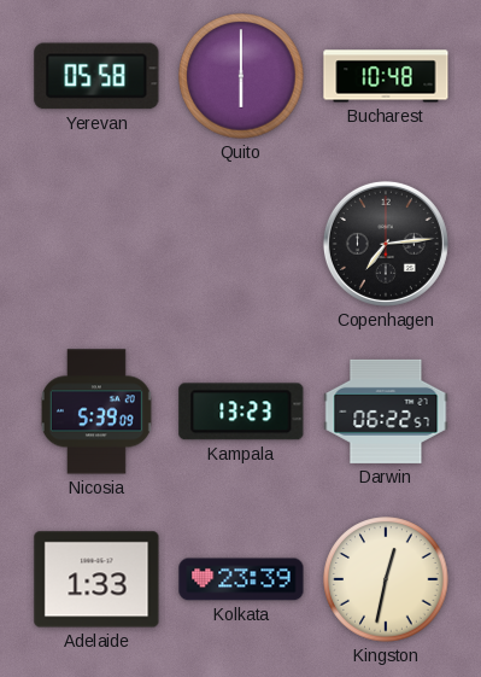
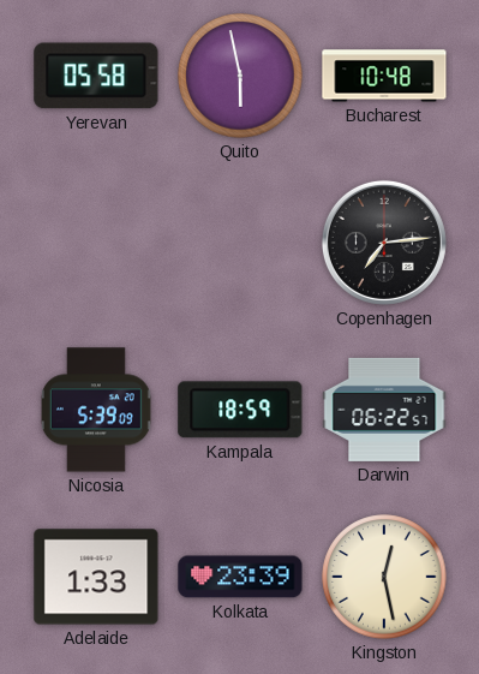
Quito: 6:00 -> 5:58 (240, 76)
Kampala: 13:23 -> 18:59 (240, 410)
Kingston: 12:32 -> 12:28 (384, 577)
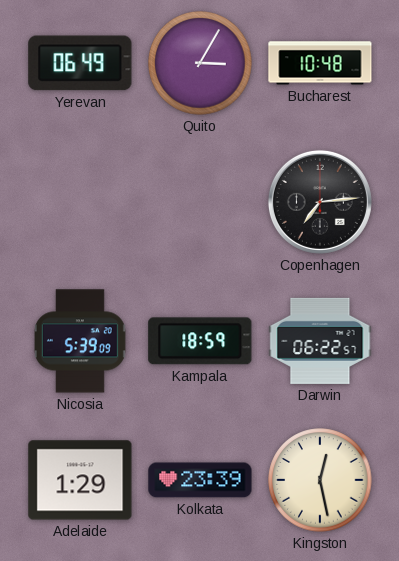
Yerevan: 05:58 -> 06:49 (80, 63)
Quito: 5:58 -> 3:05 (200, 63)
Adelaide: 1:33 -> 1:29 (80, 480)
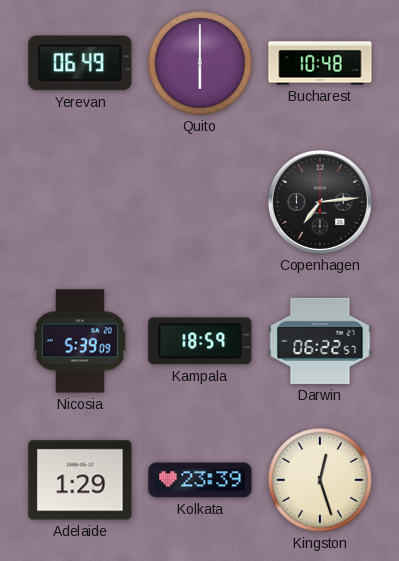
Quito: 3:05 -> 6:00 (200, 63)
Kingston: 12:28 -> 12:27 (320, 480)
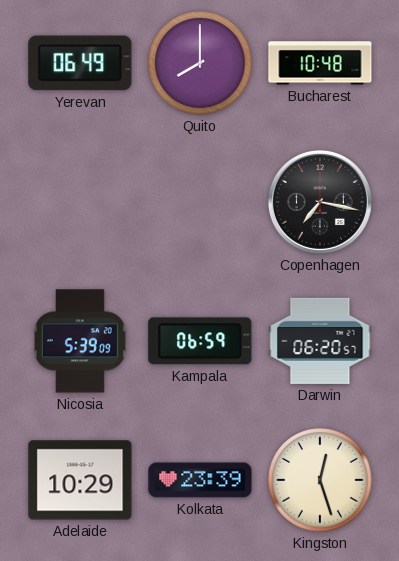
Quito: 6:00 -> 8:00 (200, 63)
Copenhagen: 7:14 -> 7:17 (320, 202)
Kampala: 18:59 -> 06:59 (200, 341)
Darwin: 06:22 -> 06:20 (320, 341)
Adelaide: 1:29 -> 10:29 (80, 480)
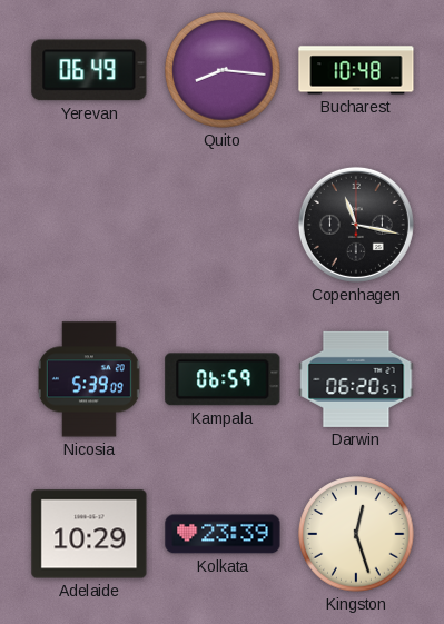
Quito: 8:00 -> 8:16 (223, 70)
Copenhagen: 7:17 -> 11:17 (356, 225)
